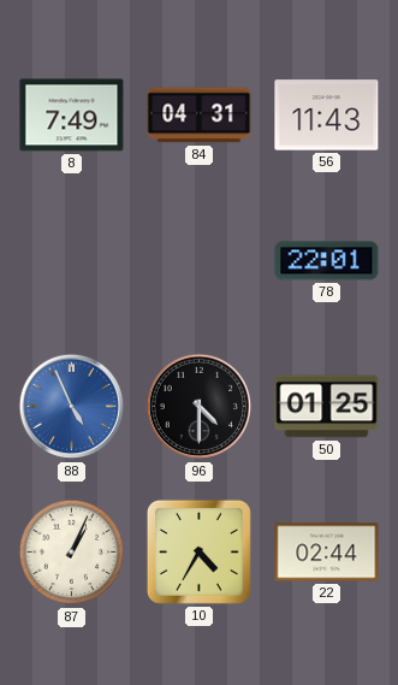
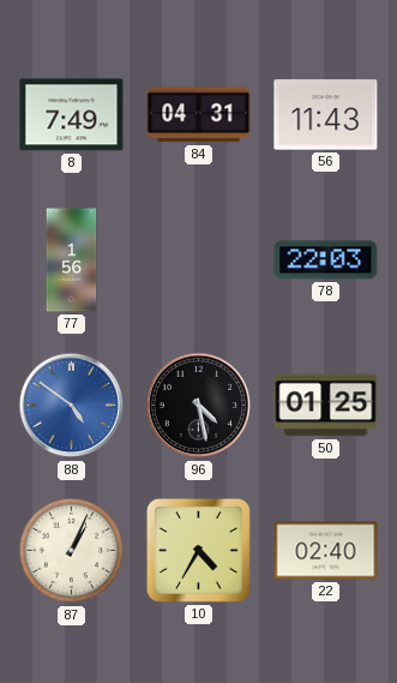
77: none -> 1:56 (72, 260)
78: 22:01 -> 22:03 (326, 260)
88: 4:56 -> 4:51 (72, 406)
96: 4:30 -> 4:28 (199, 406)
22: 02:44 -> 02:40 (326, 551)
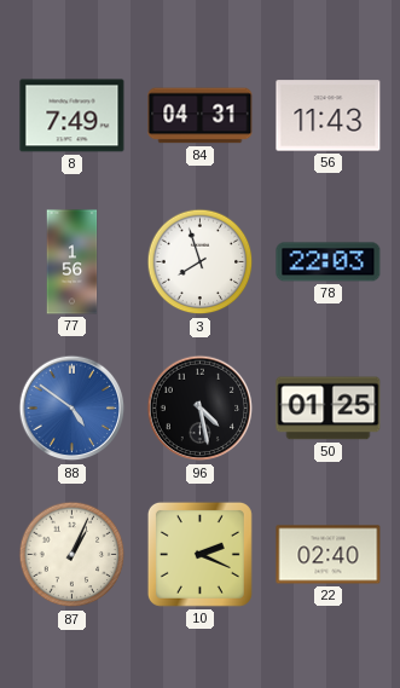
3: none -> 7:57 (201, 262)
10: 4:35 -> 2:19 (199, 554)
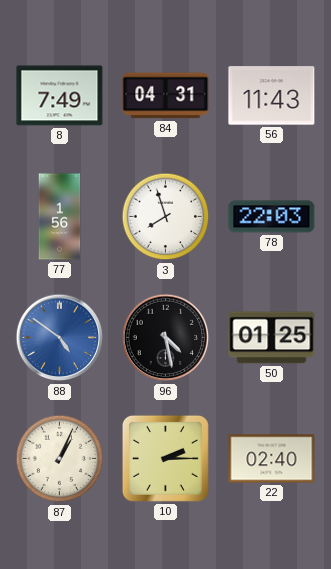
10: 2:19 -> 2:15 (165, 458)
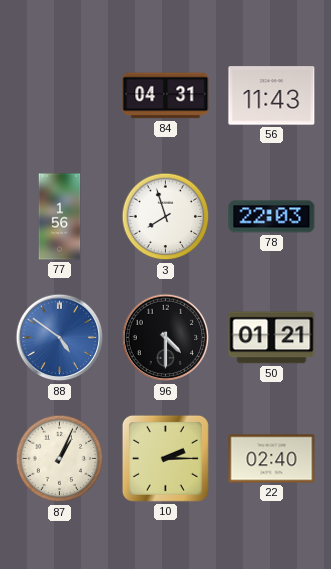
8: 7:49 -> none (60, 96)
96: 4:28 -> 4:30 (166, 338)
50: 01:25 -> 01:21 (272, 338)
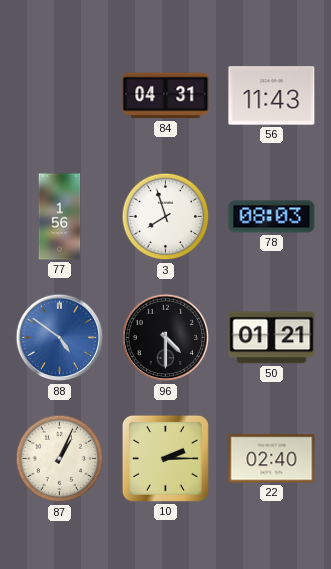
78: 22:03 -> 08:03 (272, 217)
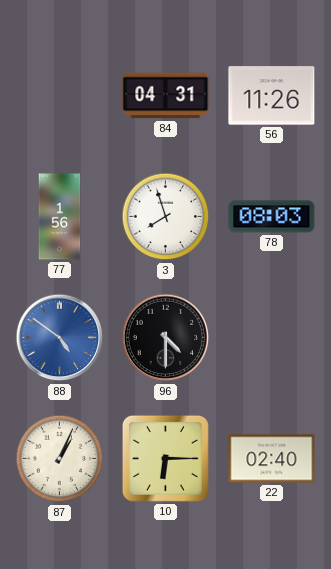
56: 11:43 -> 11:26 (272, 96)
50: 01:21 -> none (272, 338)
10: 2:15 -> 6:15 (165, 458)
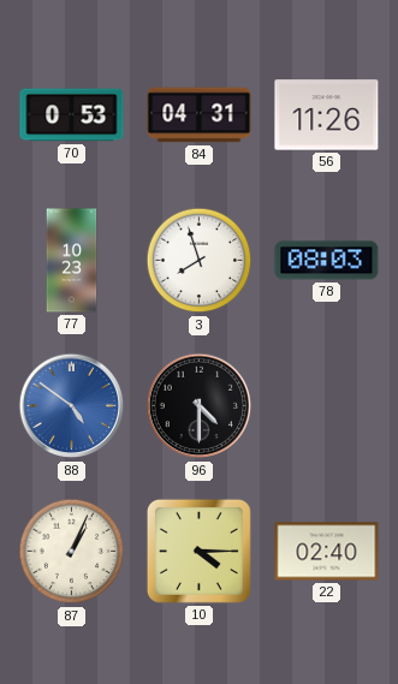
70: none -> 0:53 (72, 115)
77: 1:56 -> 10:23 (72, 261)
10: 6:15 -> 4:15 (198, 551)
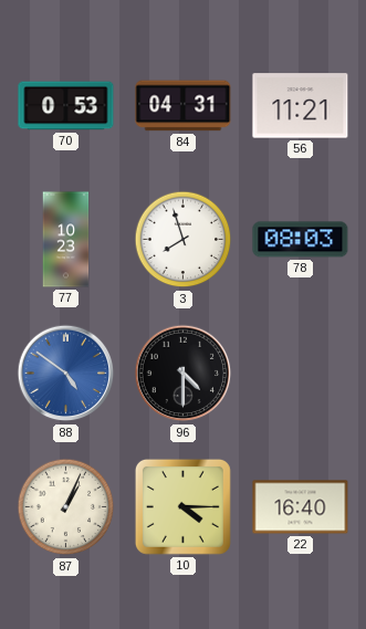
56: 11:26 -> 11:21 (301, 106)
22: 02:40 -> 16:40 (301, 507)
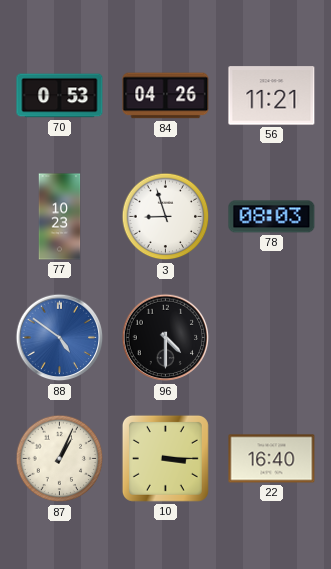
84: 04:31 -> 04:26 (166, 96)
3: 7:57 -> 8:57 (166, 217)
10: 4:15 -> 3:15 (165, 458)
